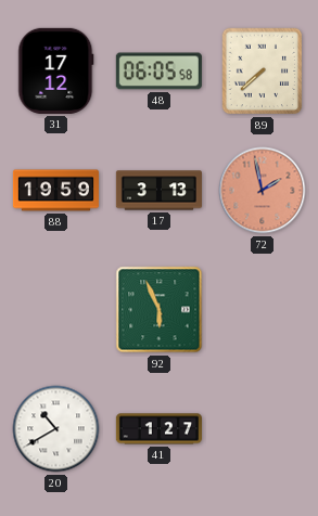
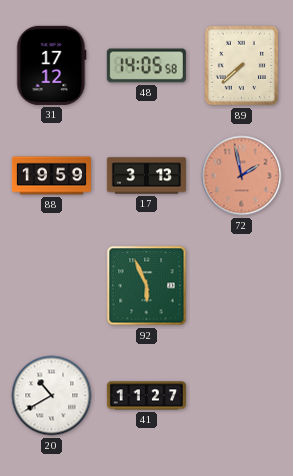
48: 06:05 -> 14:05 (146, 66)
41: 1:27 -> 11:27 (146, 396)
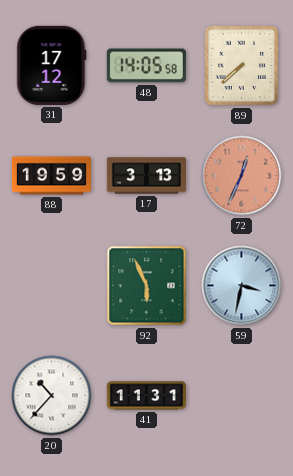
72: 1:58 -> 12:34 (242, 176)
59: none -> 3:32 (242, 286)
20: 10:40 -> 10:37 (52, 396)
41: 11:27 -> 11:31 (146, 396)
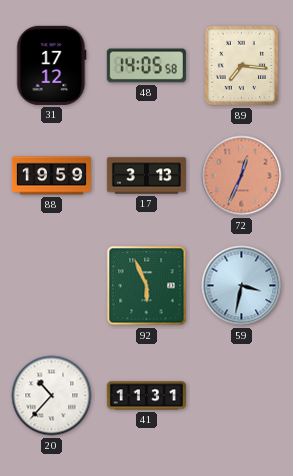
89: 7:38 -> 7:16 (242, 66)
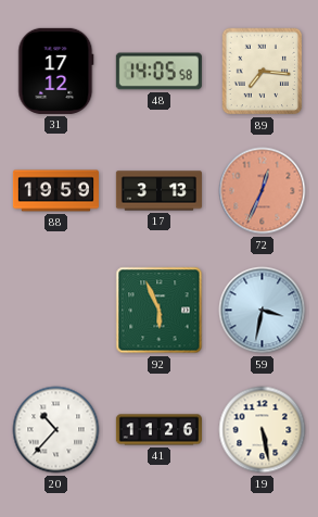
41: 11:31 -> 11:26 (158, 430)
19: none -> 5:28 (263, 430)
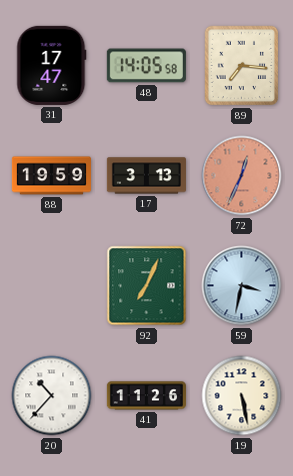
31: 17:12 -> 17:47 (52, 65)
92: 5:56 -> 7:04 (147, 286)
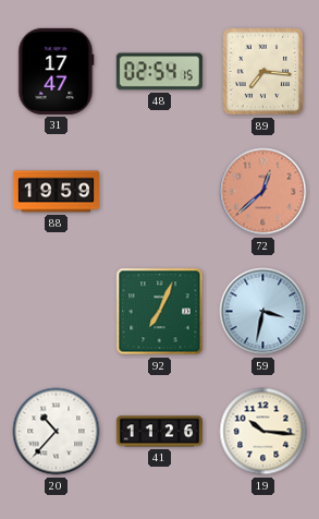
48: 14:05 -> 02:54 (159, 72)
17: 3:13 -> none (146, 176)
72: 12:34 -> 12:38 (263, 192)
19: 5:28 -> 10:16 (263, 432)
